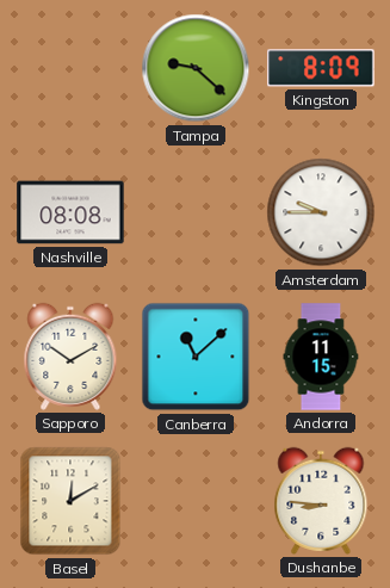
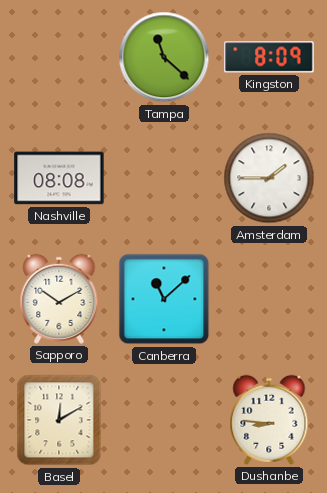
Tampa: 9:22 -> 11:22 (164, 57)
Amsterdam: 9:45 -> 1:45 (269, 178)
Andorra: 11:15 -> none (321, 357)
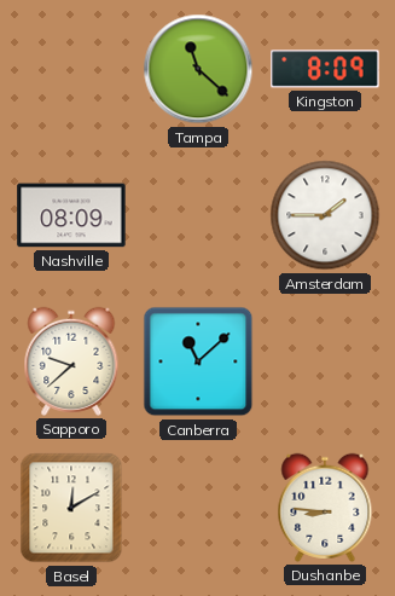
Nashville: 08:08 -> 08:09 (71, 215)
Sapporo: 10:10 -> 9:38 (71, 361)
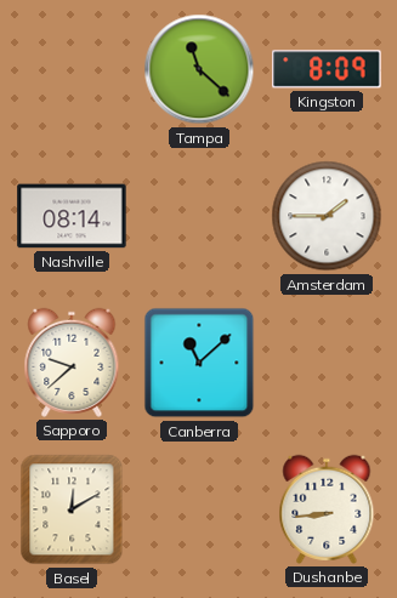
Nashville: 08:09 -> 08:14 (72, 216)
Dushanbe: 8:46 -> 8:44 (327, 509)
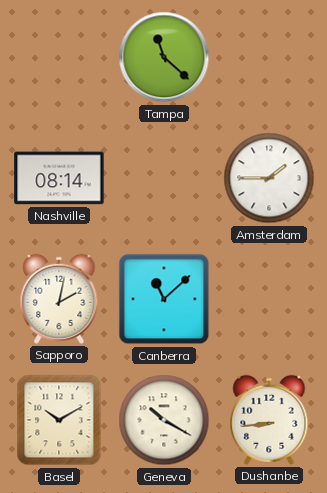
Kingston: 8:09 -> none (327, 69)
Sapporo: 9:38 -> 2:02 (59, 299)
Basel: 12:10 -> 10:10 (59, 420)
Geneva: none -> 10:20 (164, 420)
